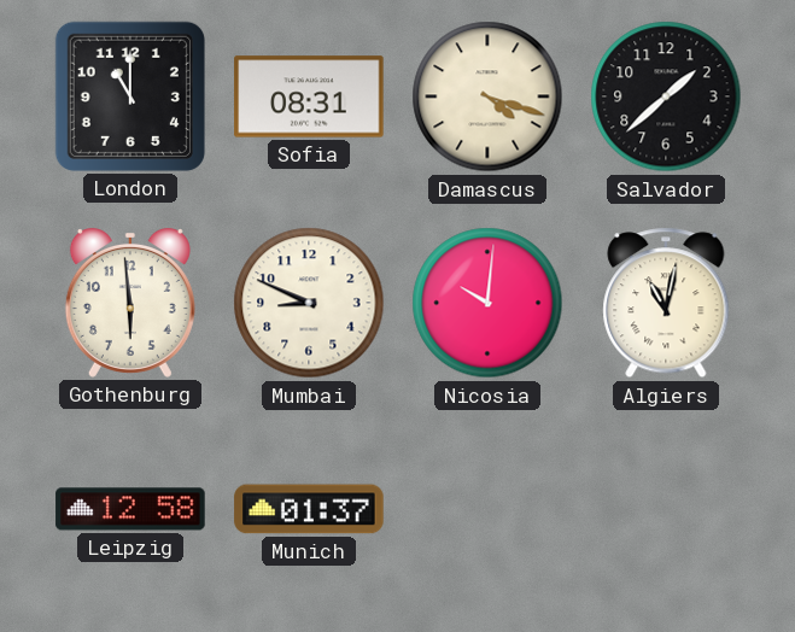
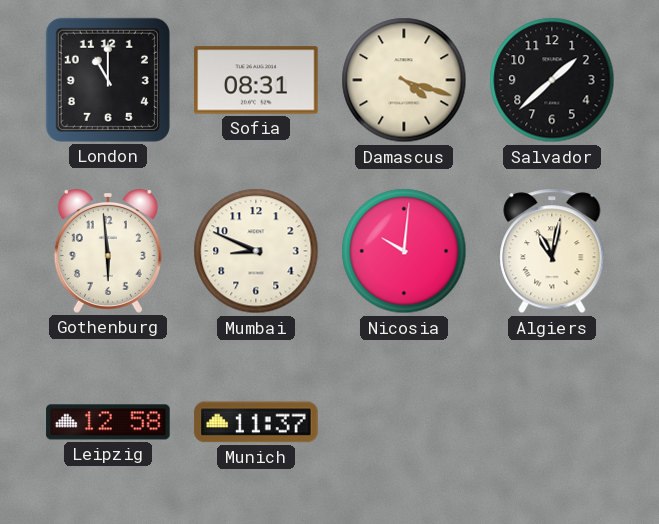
Munich: 01:37 -> 11:37 (256, 422)
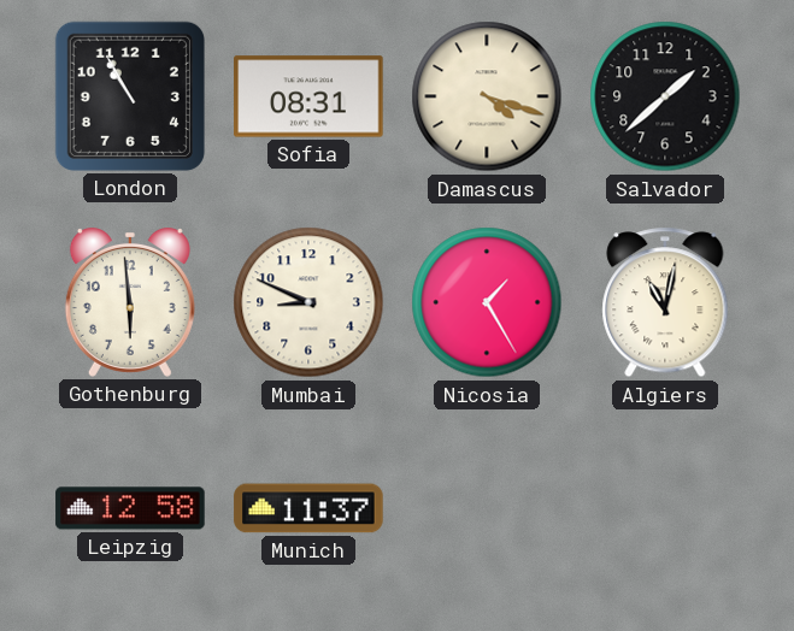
London: 11:00 -> 10:55 (130, 96)
Nicosia: 10:01 -> 1:25 (487, 302)
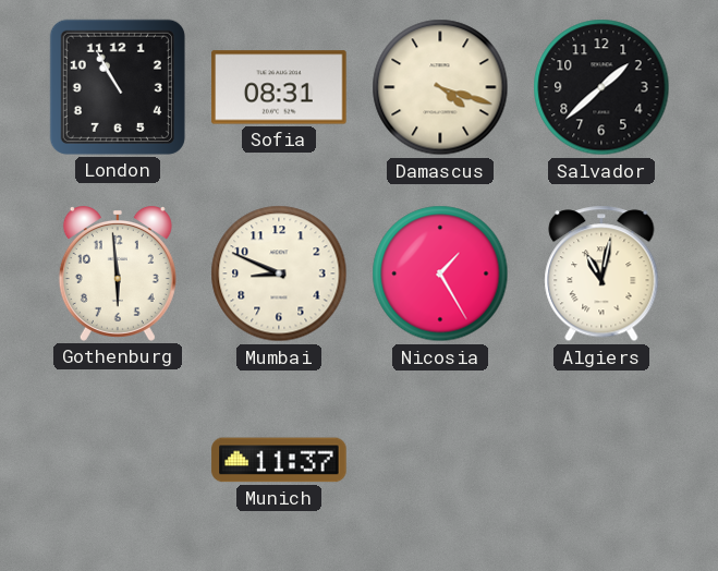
Leipzig: 12:58 -> none (130, 508)
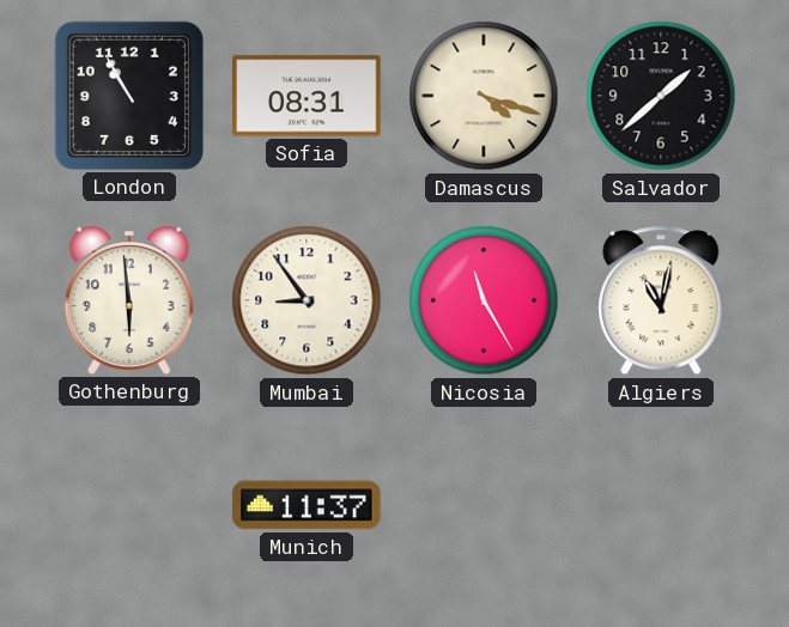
Mumbai: 8:49 -> 8:54 (307, 300)
Nicosia: 1:25 -> 11:25 (484, 300)
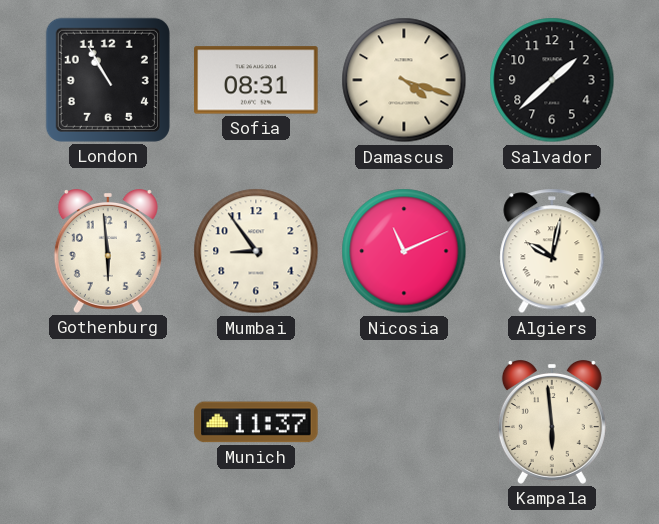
Nicosia: 11:25 -> 11:11 (404, 251)
Algiers: 11:02 -> 10:02 (552, 251)
Kampala: none -> 5:59 (552, 423)
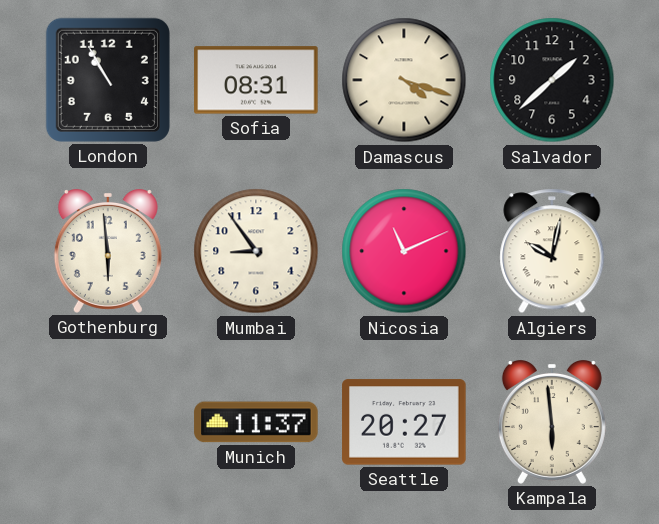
Seattle: none -> 20:27 (404, 422)
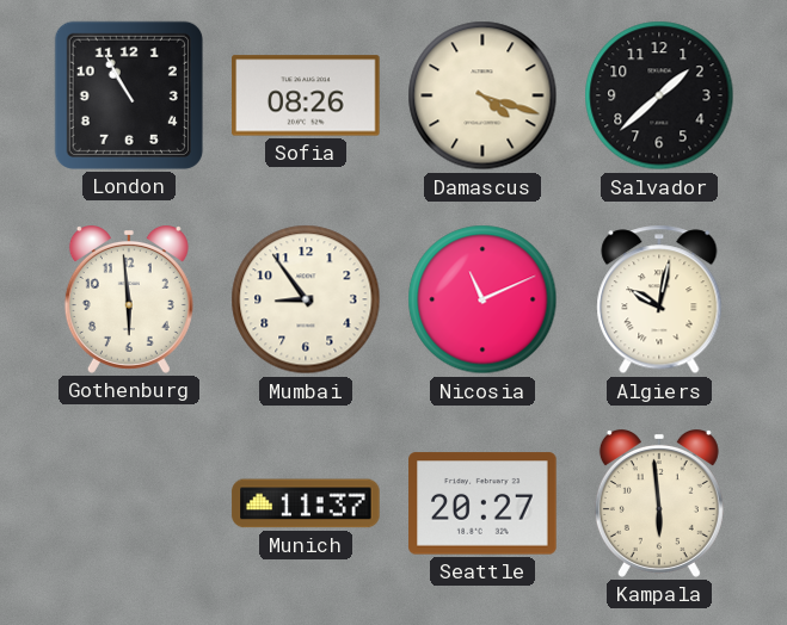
Sofia: 08:31 -> 08:26 (306, 95)
